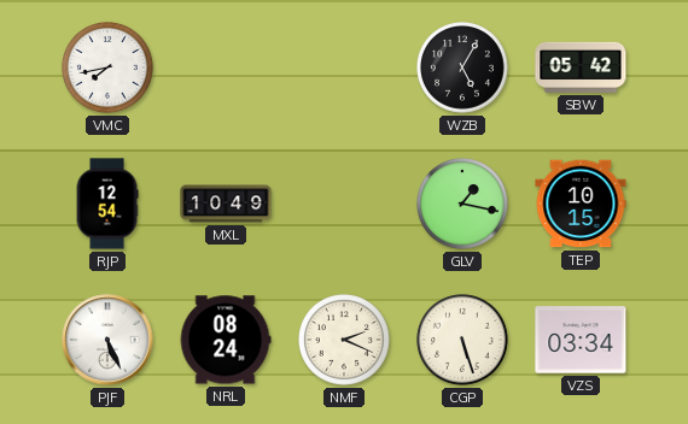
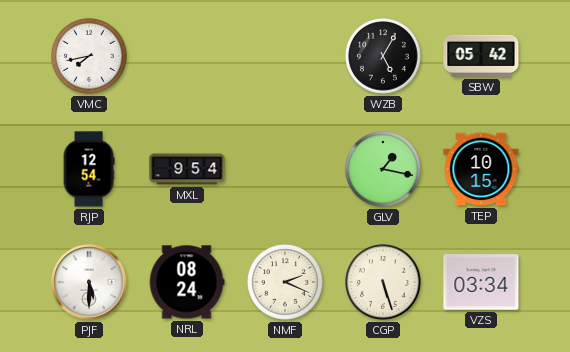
MXL: 10:49 -> 9:54 (187, 169)
PJF: 5:26 -> 5:30 (89, 282)
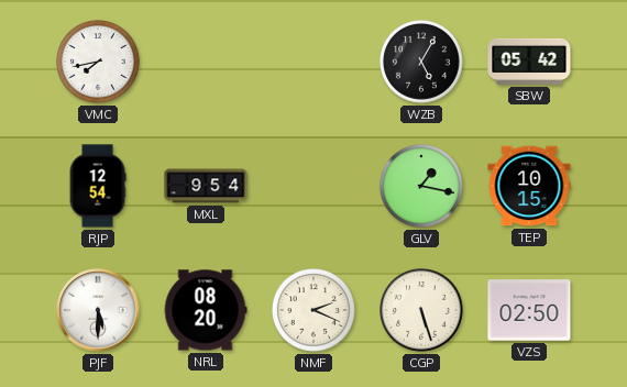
NRL: 08:24 -> 08:20 (206, 310)
VZS: 03:34 -> 02:50 (529, 310)
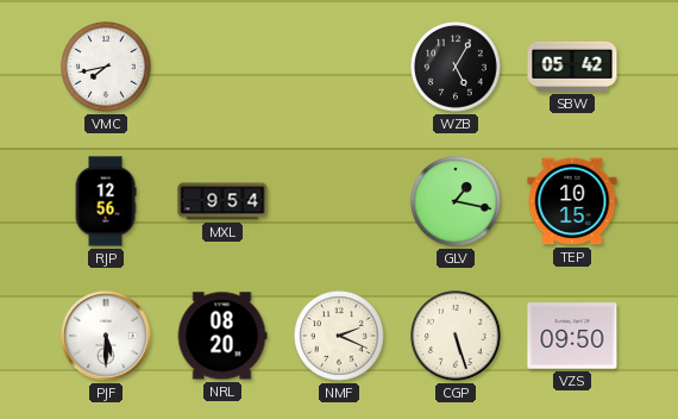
RJP: 12:54 -> 12:56 (106, 201)
VZS: 02:50 -> 09:50 (572, 336)
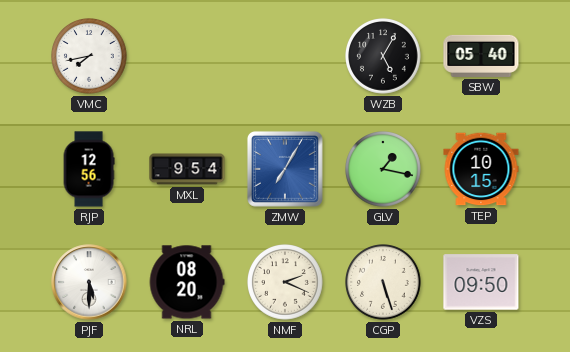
SBW: 05:42 -> 05:40 (481, 56)
ZMW: none -> 7:05 (285, 169)
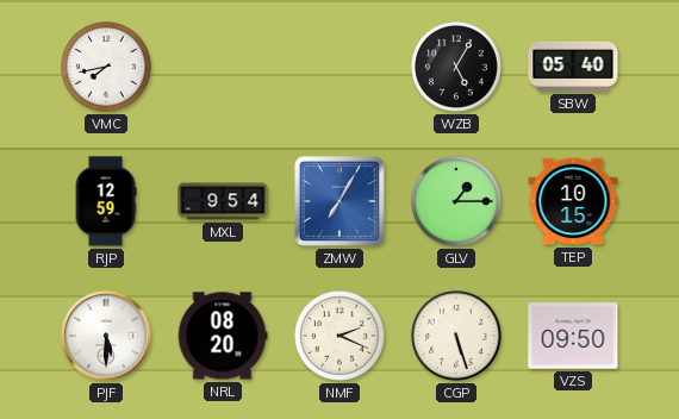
RJP: 12:56 -> 12:59 (106, 201)
GLV: 1:17 -> 1:15 (457, 202)
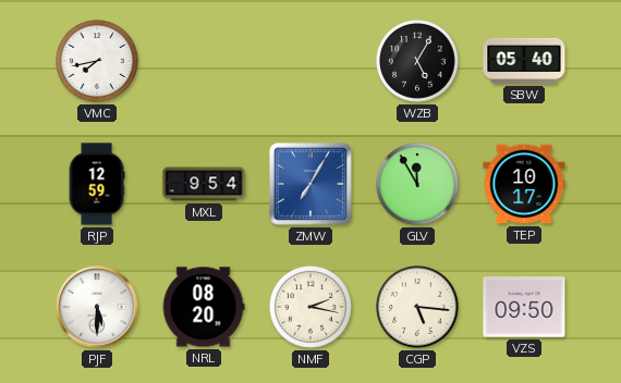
GLV: 1:15 -> 11:55 (418, 185)
TEP: 10:15 -> 10:17 (524, 184)
NMF: 2:19 -> 2:17 (312, 308)
CGP: 5:27 -> 5:16 (418, 308)
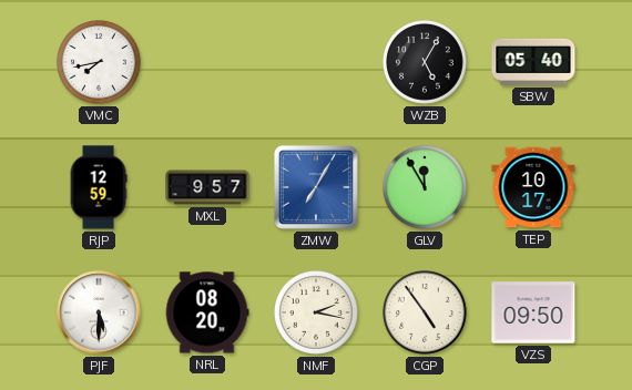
MXL: 9:54 -> 9:57 (207, 187)
CGP: 5:16 -> 4:54 (426, 314)
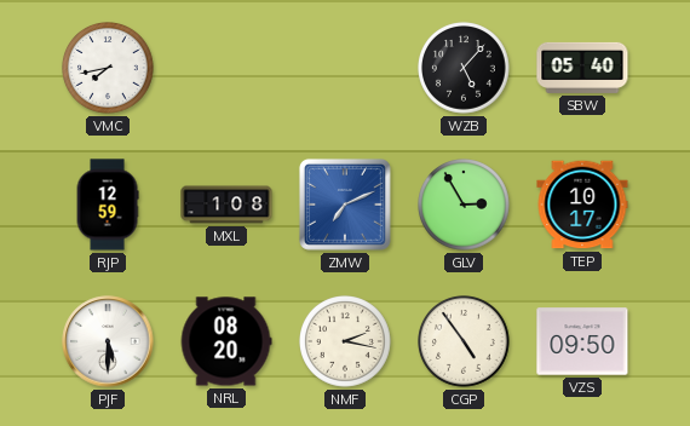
WZB: 5:05 -> 5:07 (465, 69)
MXL: 9:57 -> 1:08 (226, 205)
ZMW: 7:05 -> 7:11 (345, 205)
GLV: 11:55 -> 2:55 (465, 206)
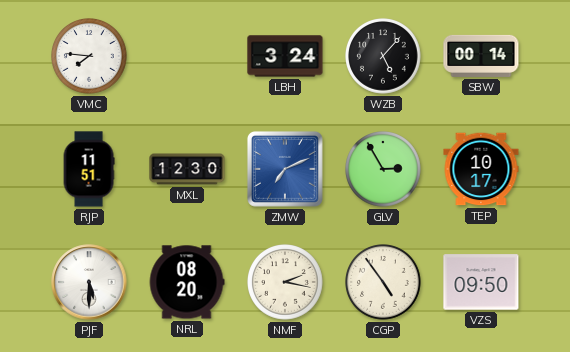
VMC: 7:43 -> 7:46 (90, 57)
LBH: none -> 3:24 (285, 56)
SBW: 05:40 -> 00:14 (481, 56)
RJP: 12:59 -> 11:51 (89, 169)
MXL: 1:08 -> 12:30 (187, 169)
